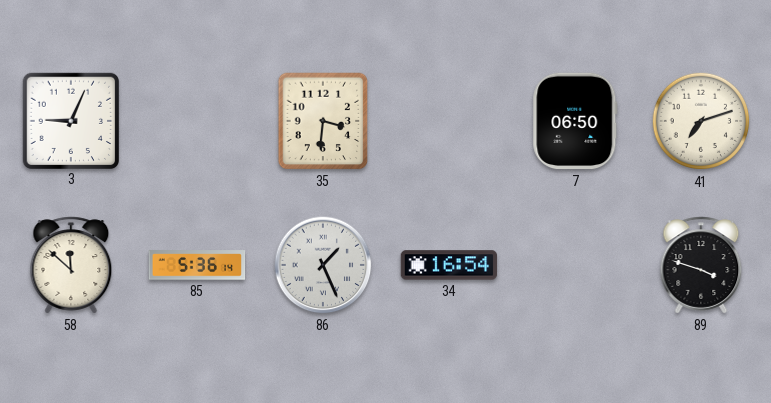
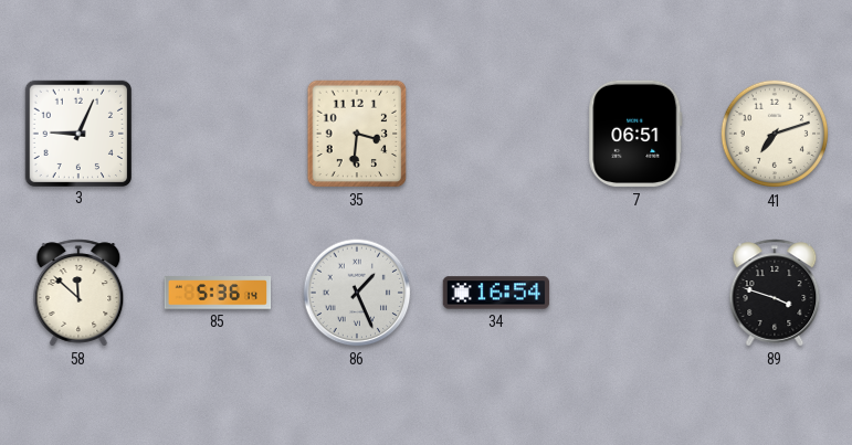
7: 06:50 -> 06:51 (635, 134)
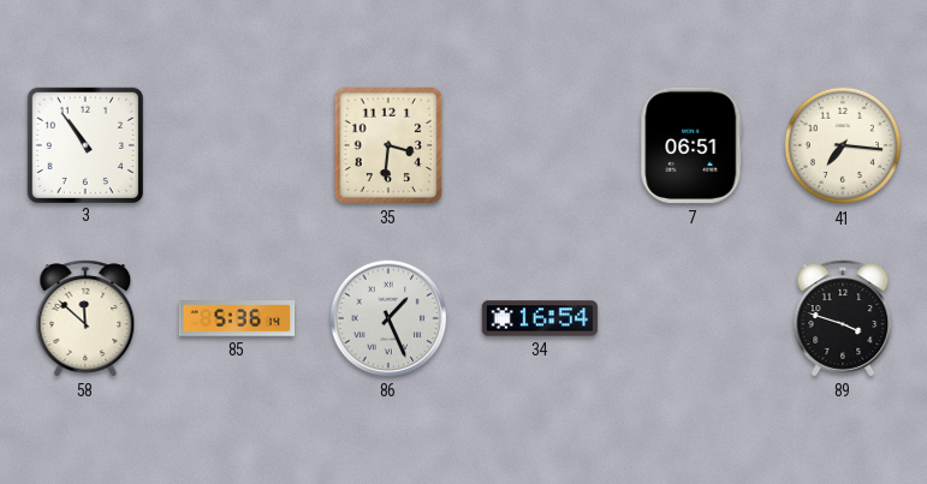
3: 9:04 -> 10:54 (84, 144)
41: 7:12 -> 7:16 (843, 145)
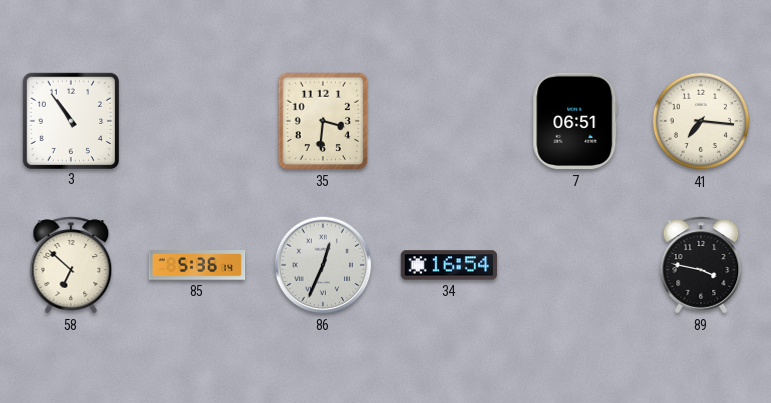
58: 11:52 -> 6:52 (71, 265)
86: 1:26 -> 12:34 (323, 265)
89: 3:48 -> 3:47 (701, 265)
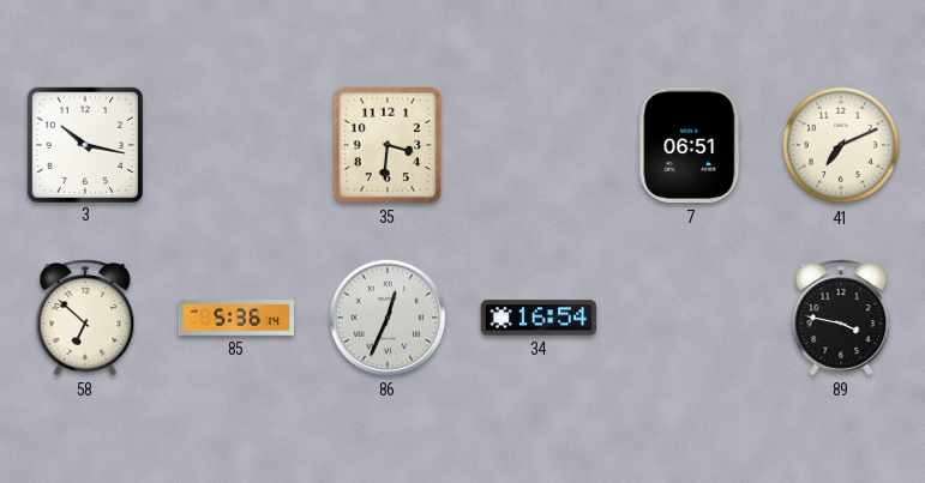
3: 10:54 -> 10:17 (84, 144)
41: 7:16 -> 7:11 (841, 145)
